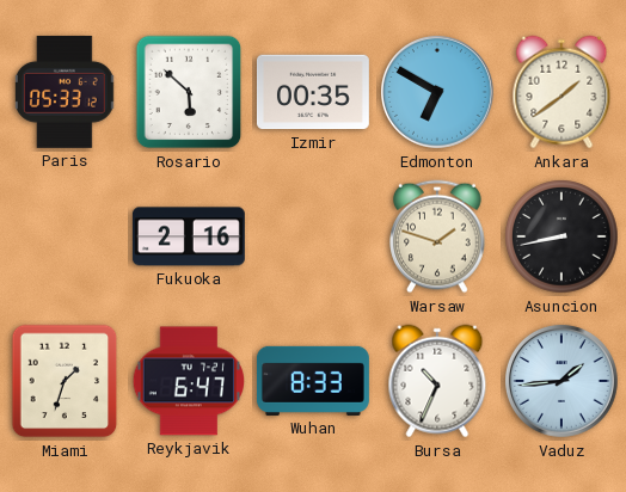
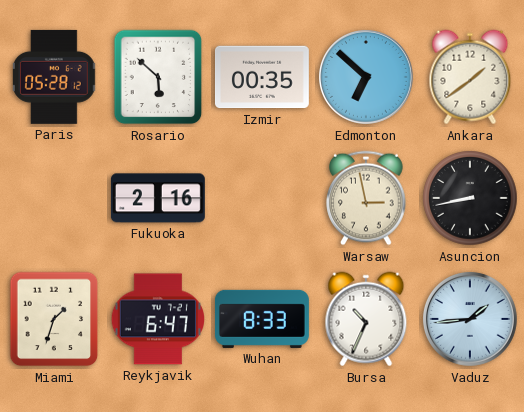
Paris: 05:33 -> 05:28 (55, 77)
Edmonton: 6:50 -> 6:52 (366, 77)
Warsaw: 1:48 -> 2:58 (366, 198)
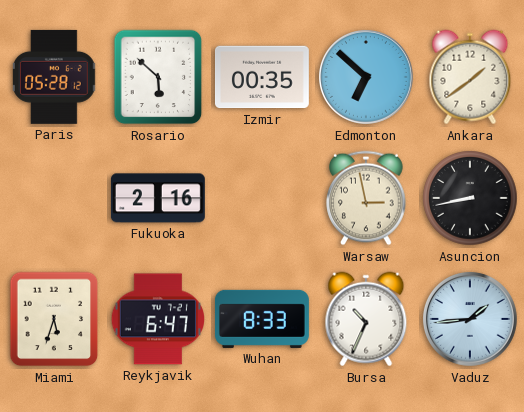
Miami: 1:33 -> 5:33 (54, 319)
